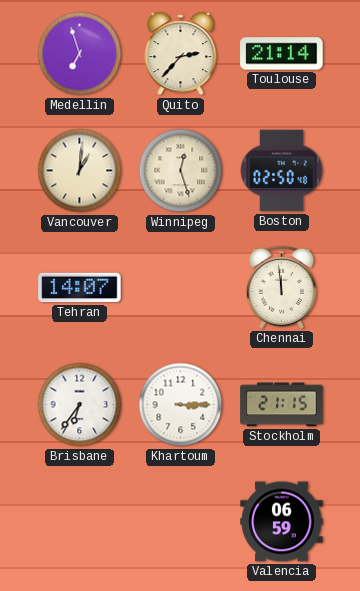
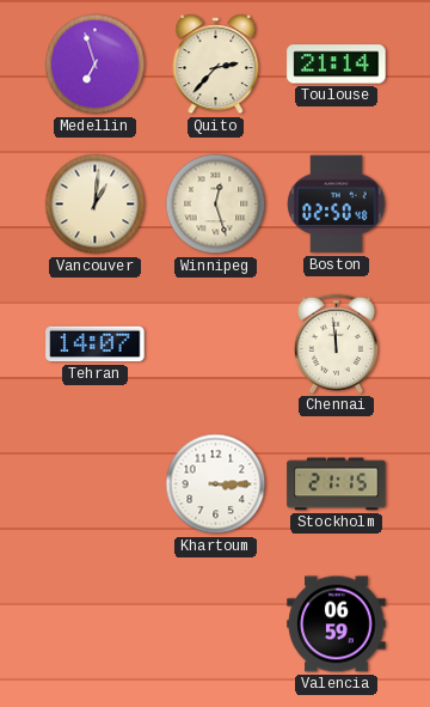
Brisbane: 6:36 -> none (80, 405)
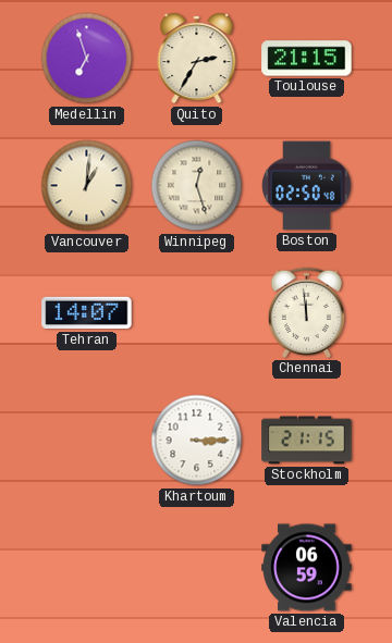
Quito: 2:37 -> 2:35 (197, 59)
Toulouse: 21:14 -> 21:15 (307, 59)
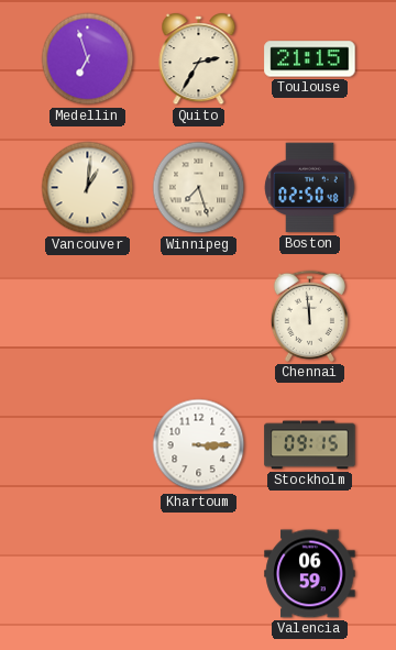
Winnipeg: 12:27 -> 7:27 (199, 188)
Tehran: 14:07 -> none (87, 313)
Stockholm: 21:15 -> 09:15 (310, 445)
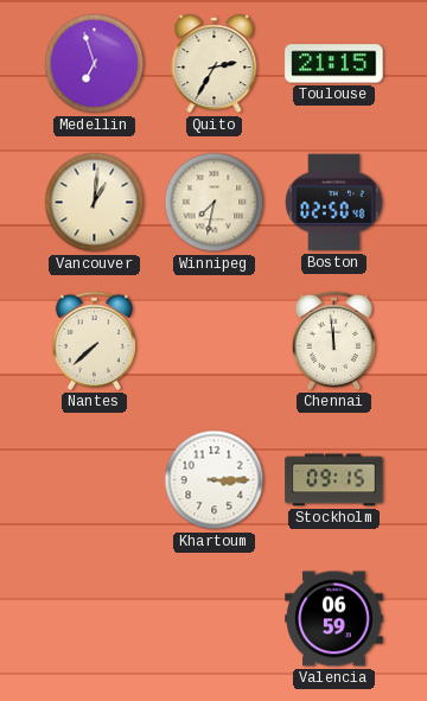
Winnipeg: 7:27 -> 7:32 (215, 203)
Nantes: none -> 7:38 (94, 340)
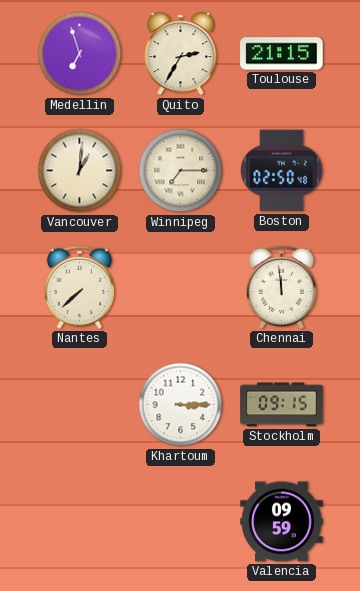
Winnipeg: 7:32 -> 7:15 (181, 171)
Valencia: 06:59 -> 09:59 (282, 522)
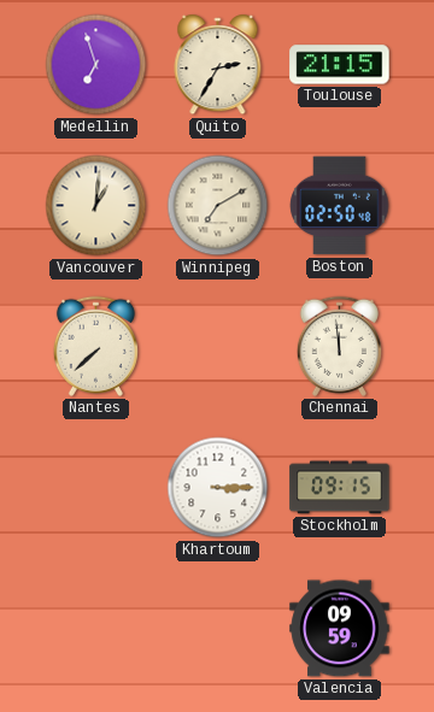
Winnipeg: 7:15 -> 7:10 (218, 206)
